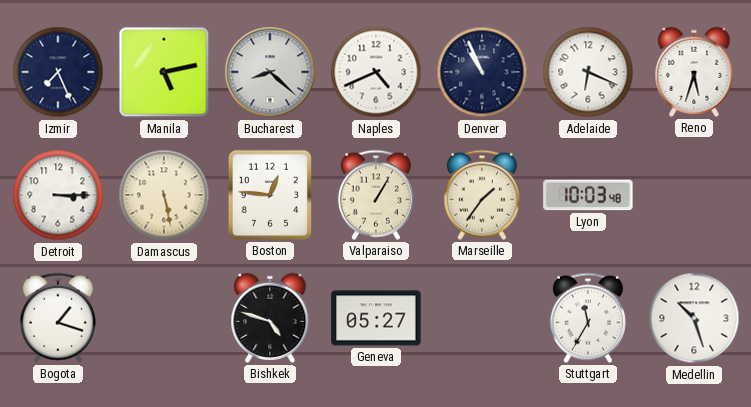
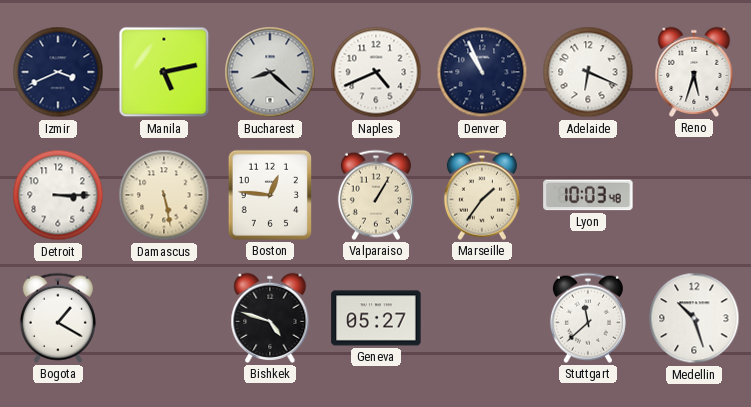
Izmir: 7:26 -> 3:41 (58, 72)
Bogota: 1:18 -> 1:20 (58, 318)
Stuttgart: 11:35 -> 11:38 (588, 318)
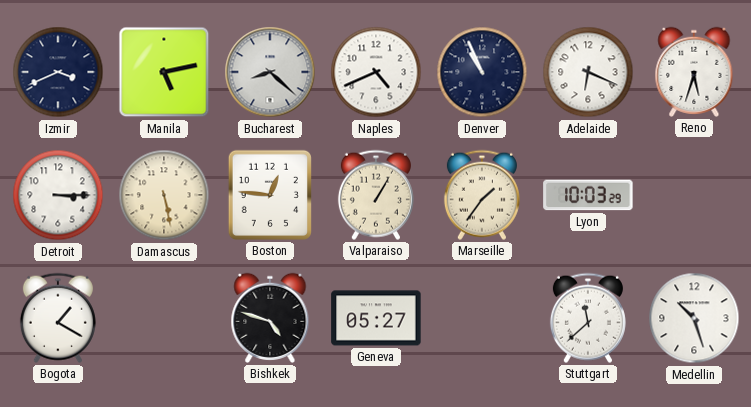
Lyon: 10:03:48 -> 10:03:29 (588, 195)
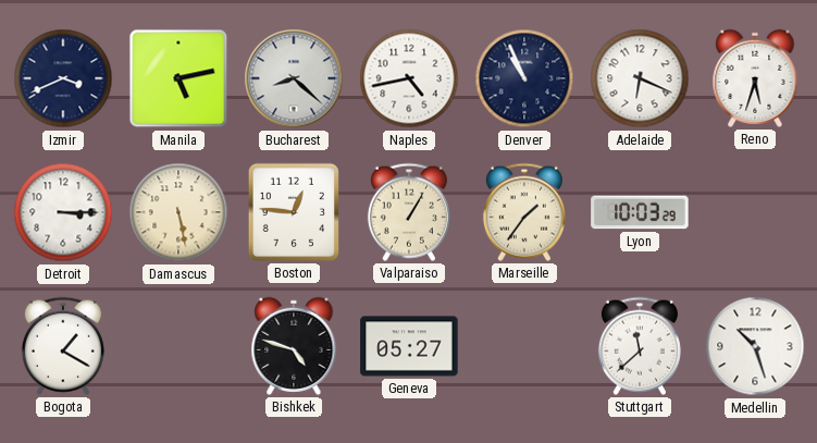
Naples: 4:41 -> 4:43 (409, 78)
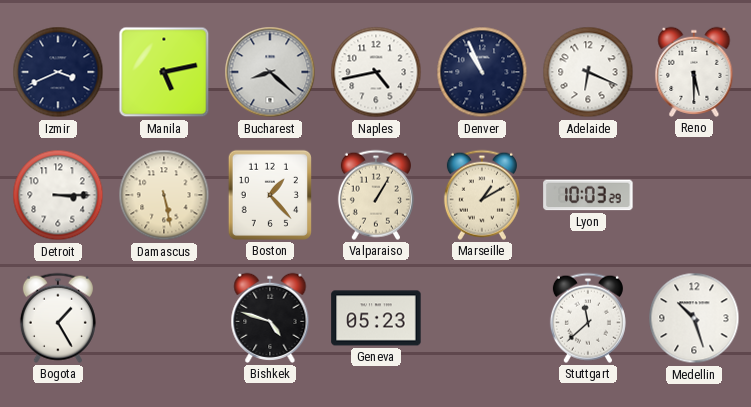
Reno: 5:33 -> 5:30 (694, 72)
Boston: 12:46 -> 1:23 (270, 195)
Marseille: 1:36 -> 1:10 (482, 195)
Bogota: 1:20 -> 1:25 (58, 318)
Geneva: 05:27 -> 05:23 (376, 318)
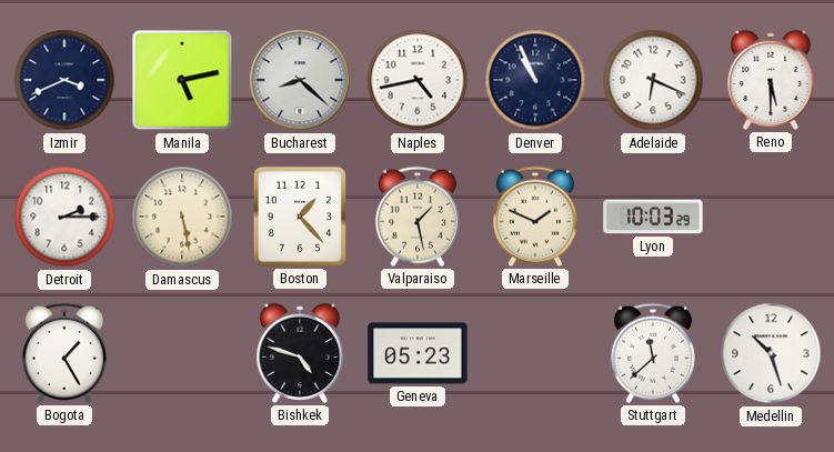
Detroit: 3:15 -> 2:15 (64, 217)
Valparaiso: 1:05 -> 1:28 (418, 217)
Marseille: 1:10 -> 1:49 (535, 217)
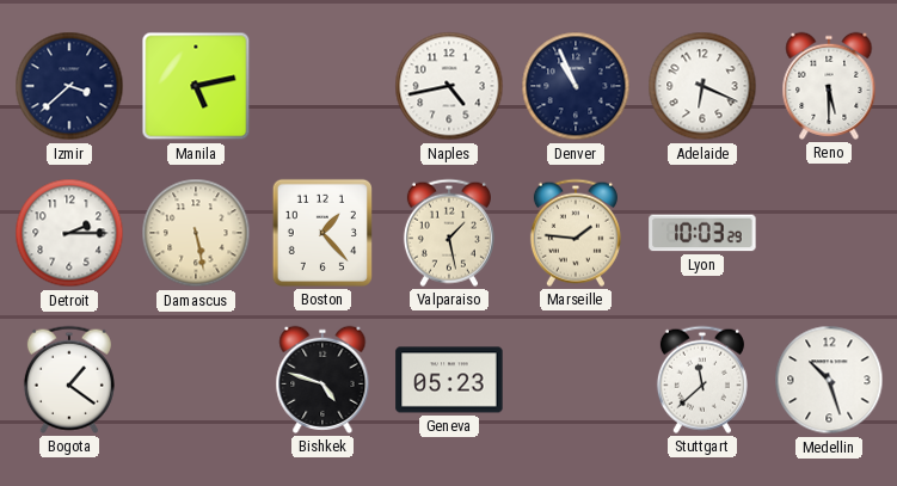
Izmir: 3:41 -> 3:38 (69, 86)
Bucharest: 8:22 -> none (300, 80)
Marseille: 1:49 -> 1:46 (576, 233)
Bogota: 1:25 -> 1:21 (69, 380)
